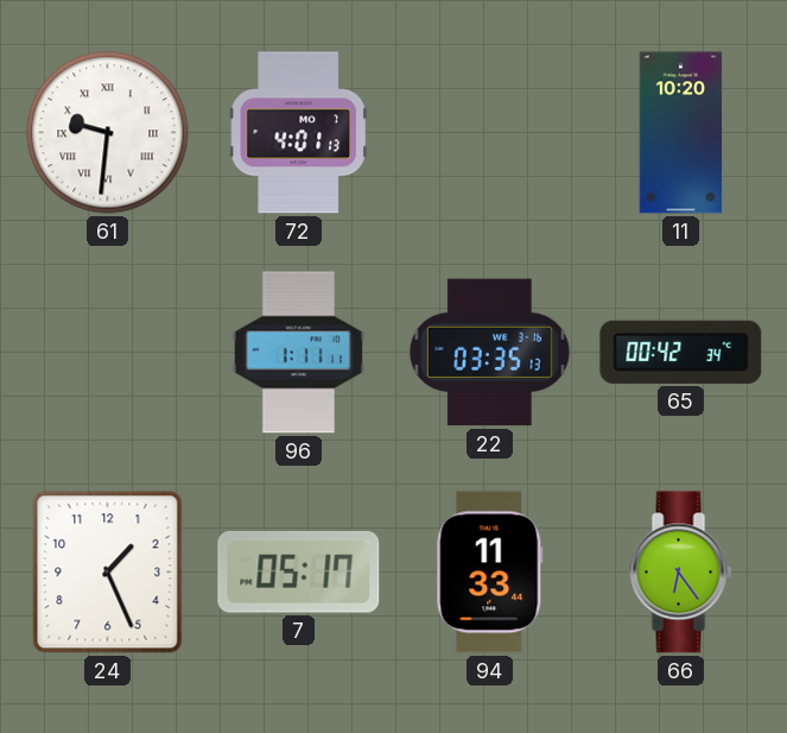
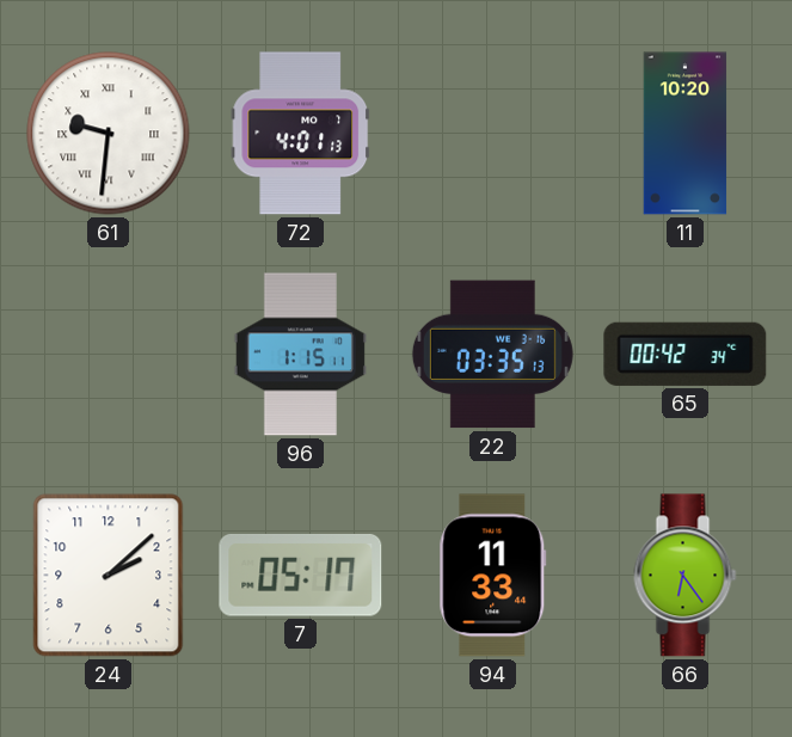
96: 1:11 -> 1:15 (300, 355)
24: 1:26 -> 2:08 (109, 576)
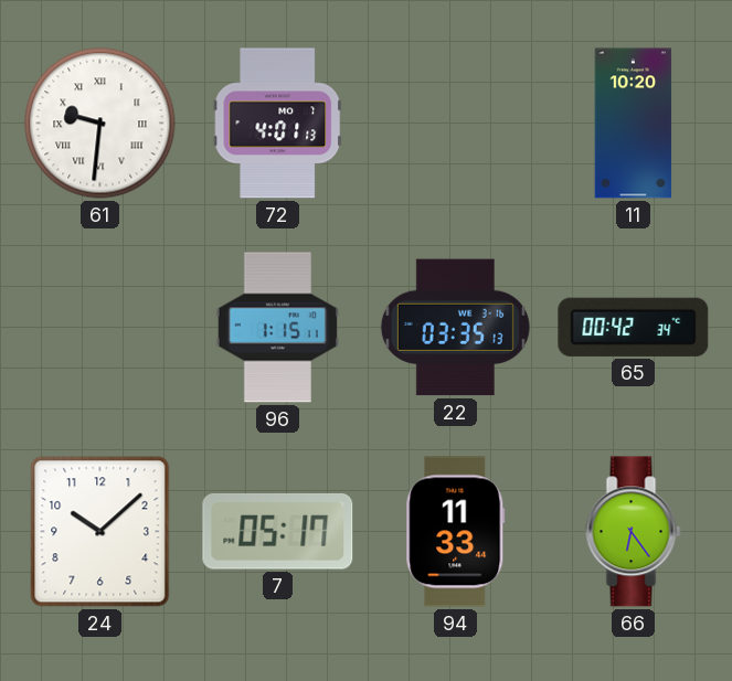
24: 2:08 -> 10:08 (100, 532)
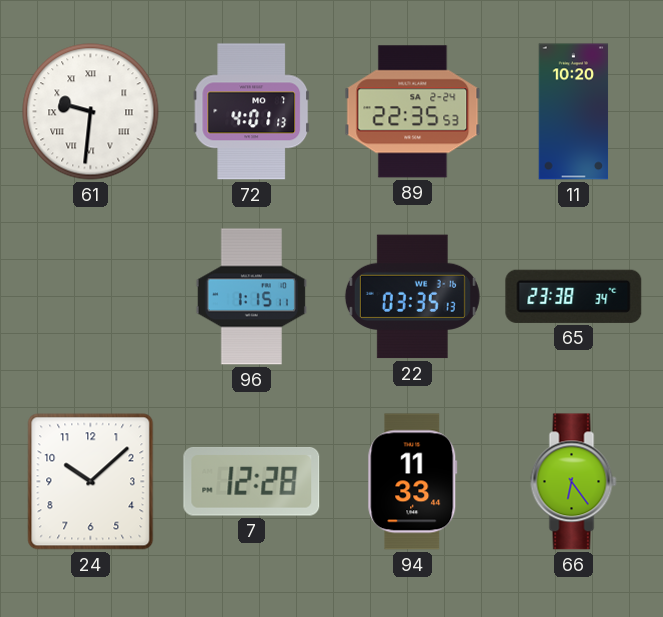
89: none -> 22:35 (413, 112)
65: 00:42 -> 23:38 (574, 296)
7: 05:17 -> 12:28 (252, 482)
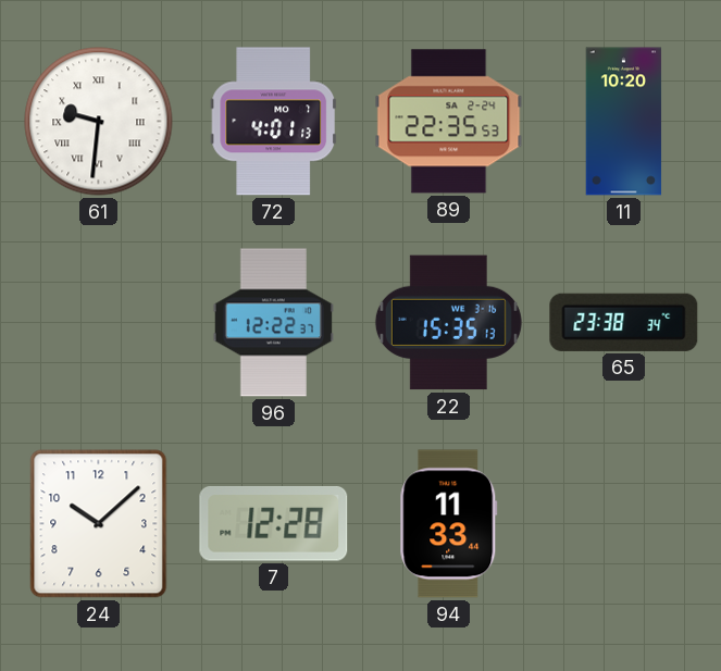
96: 1:15 -> 12:22 (273, 323)
22: 03:35 -> 15:35 (448, 323)
66: 6:24 -> none (574, 482)
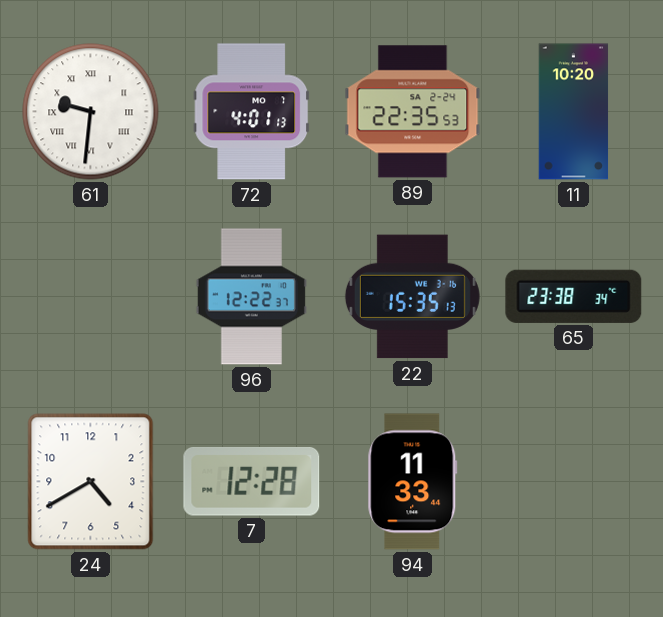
24: 10:08 -> 4:40 (91, 482)
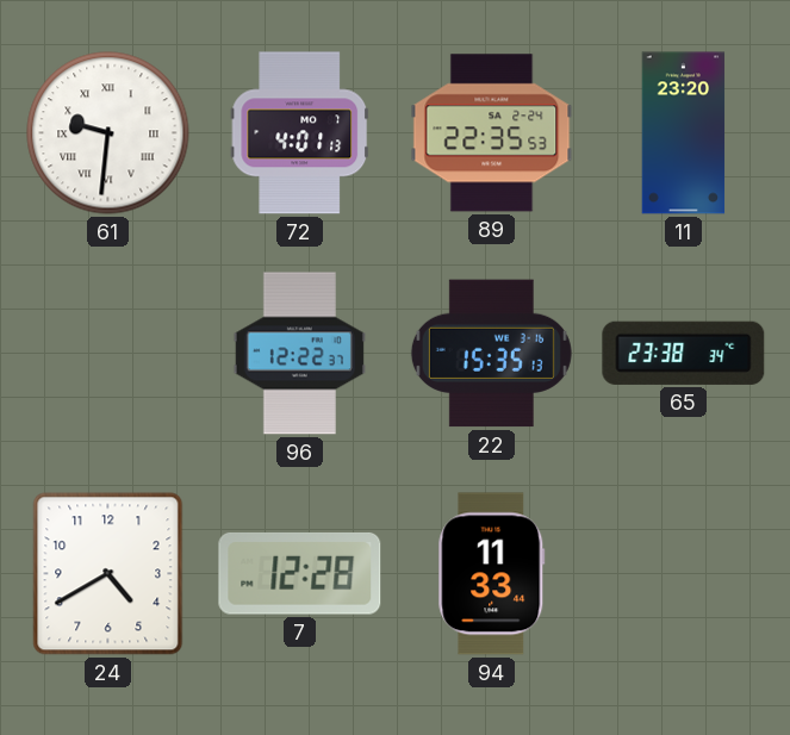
11: 10:20 -> 23:20 (684, 133)
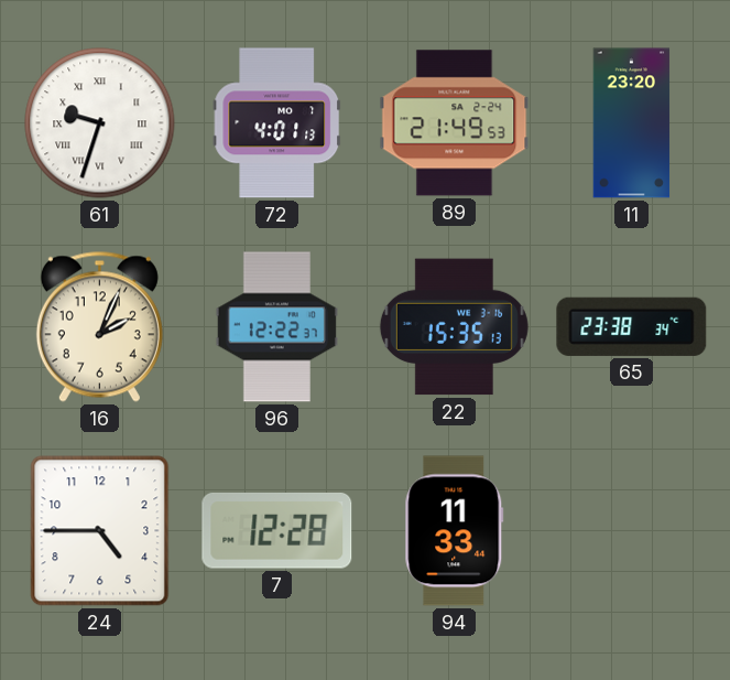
61: 9:31 -> 9:33 (100, 123)
89: 22:35 -> 21:49 (455, 123)
16: none -> 2:04 (99, 326)
24: 4:40 -> 4:45 (100, 531)
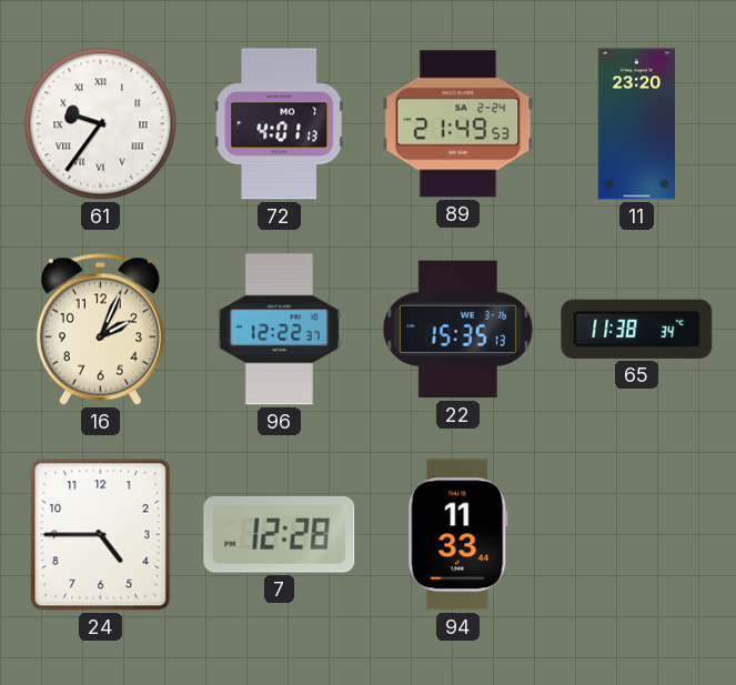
61: 9:33 -> 9:36 (101, 124)
65: 23:38 -> 11:38 (637, 329)
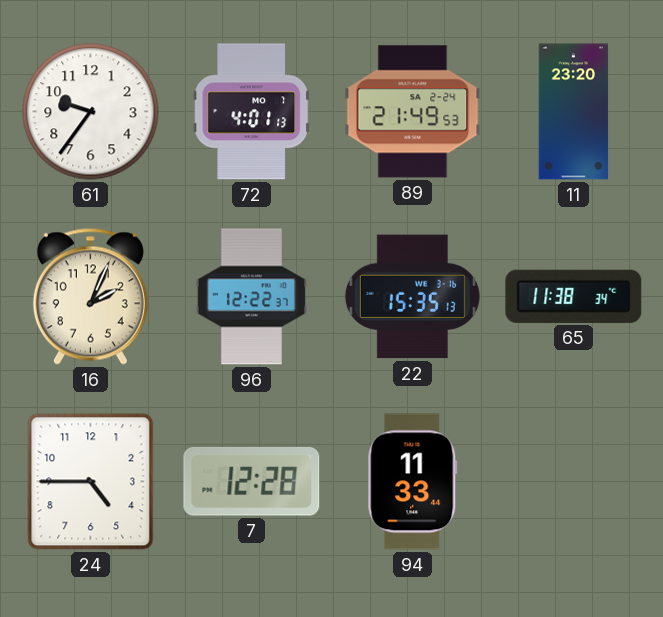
61 numerals: Roman -> Arabic (91, 112)
